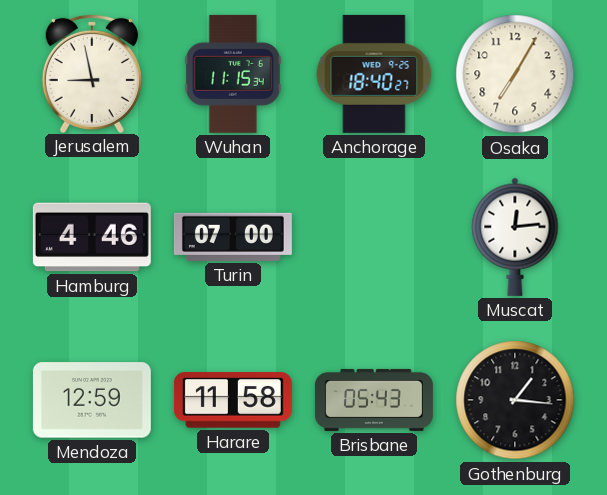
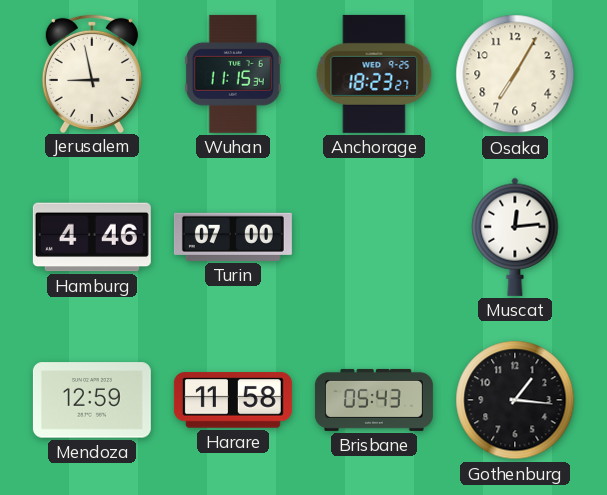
Anchorage: 18:40 -> 18:23 (374, 74)
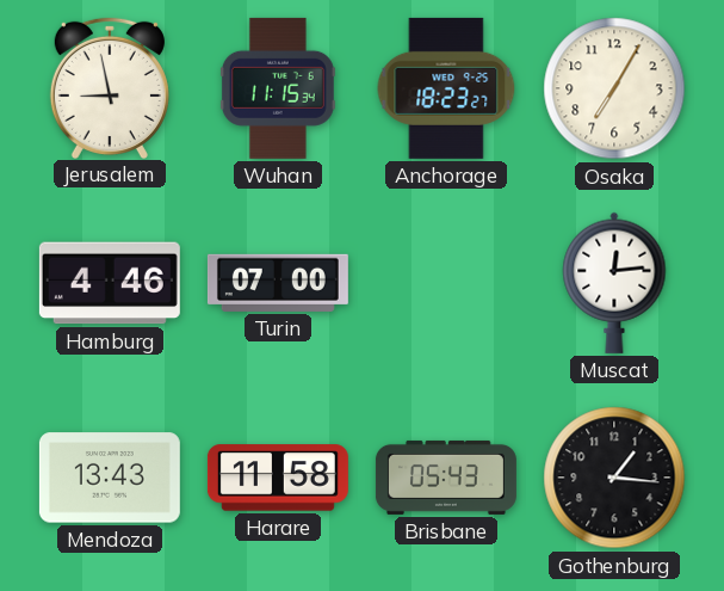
Mendoza: 12:59 -> 13:43 (110, 478)
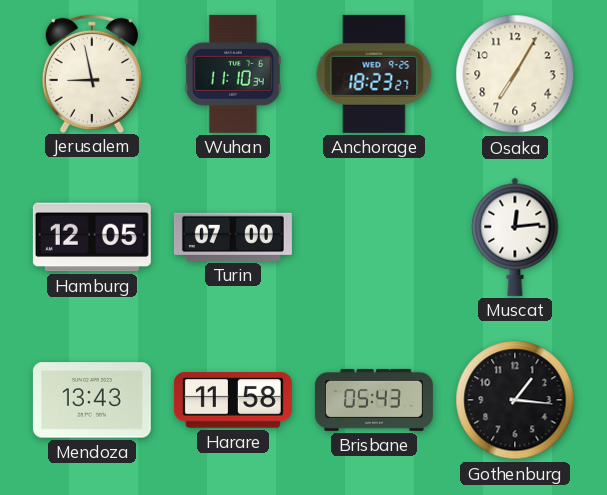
Wuhan: 11:15 -> 11:10 (233, 74)
Hamburg: 4:46 -> 12:05 (92, 237)
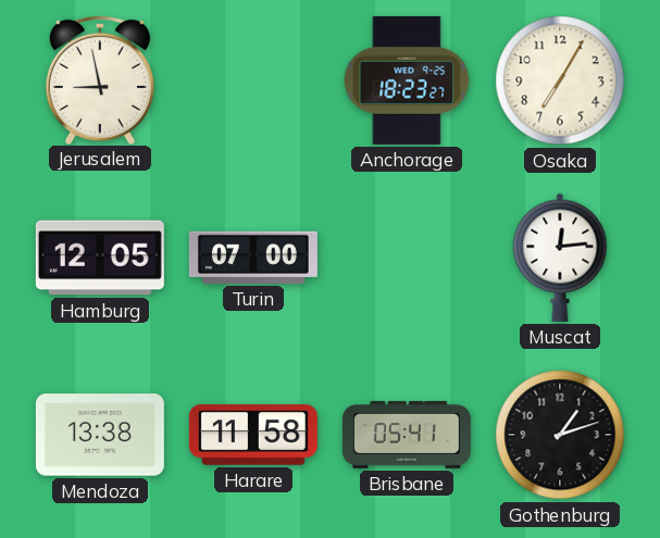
Wuhan: 11:10 -> none (233, 74)
Mendoza: 13:43 -> 13:38 (100, 435)
Brisbane: 05:43 -> 05:41 (407, 435)
Gothenburg: 1:16 -> 1:12 (560, 435)
